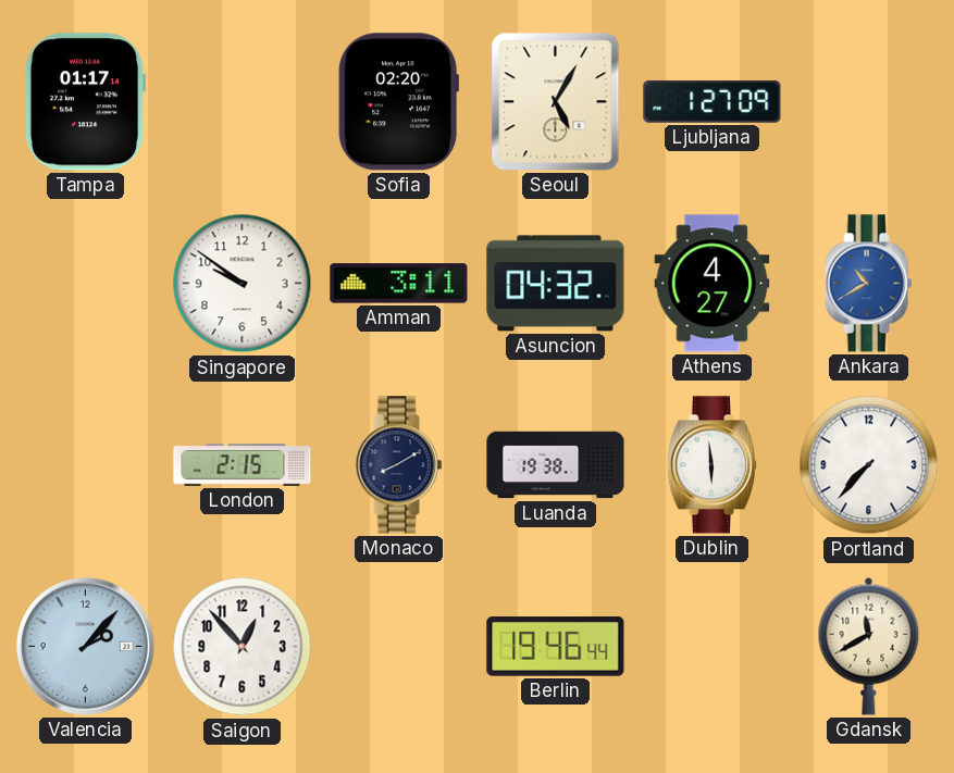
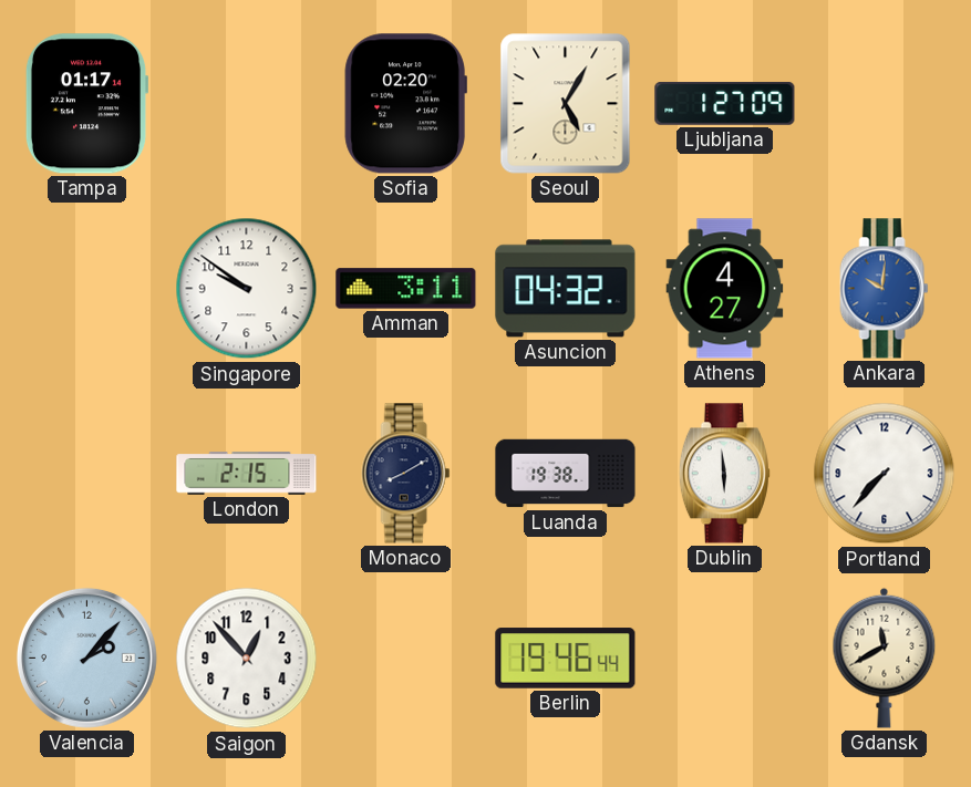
Ankara: 10:40 -> 10:01 (885, 289)
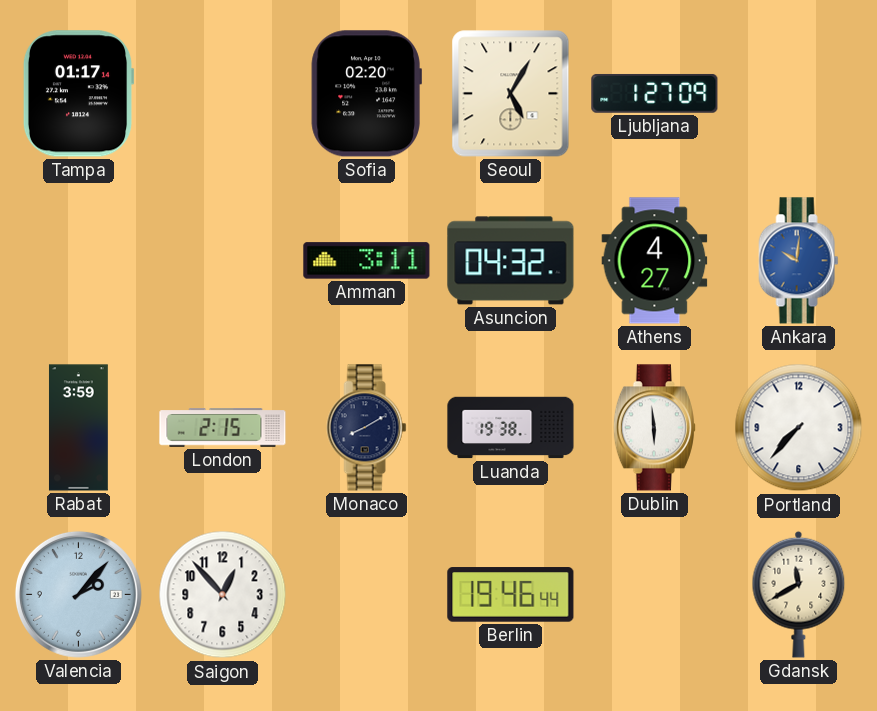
Singapore: 9:51 -> none (247, 289)
Rabat: none -> 3:59 (78, 428)
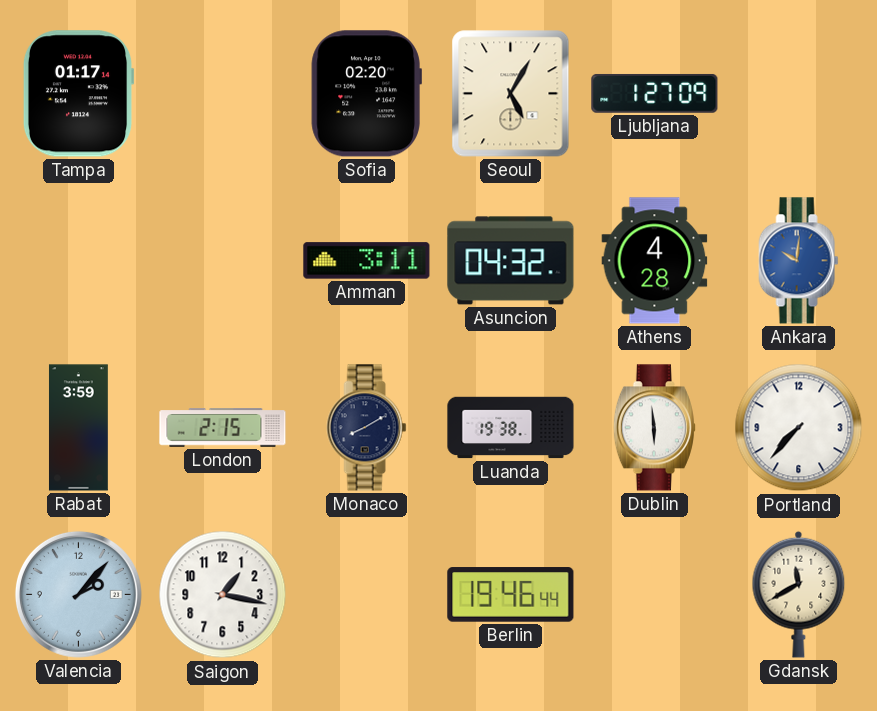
Athens: 4:27 -> 4:28 (655, 261)
Saigon: 12:53 -> 1:17 (223, 595)
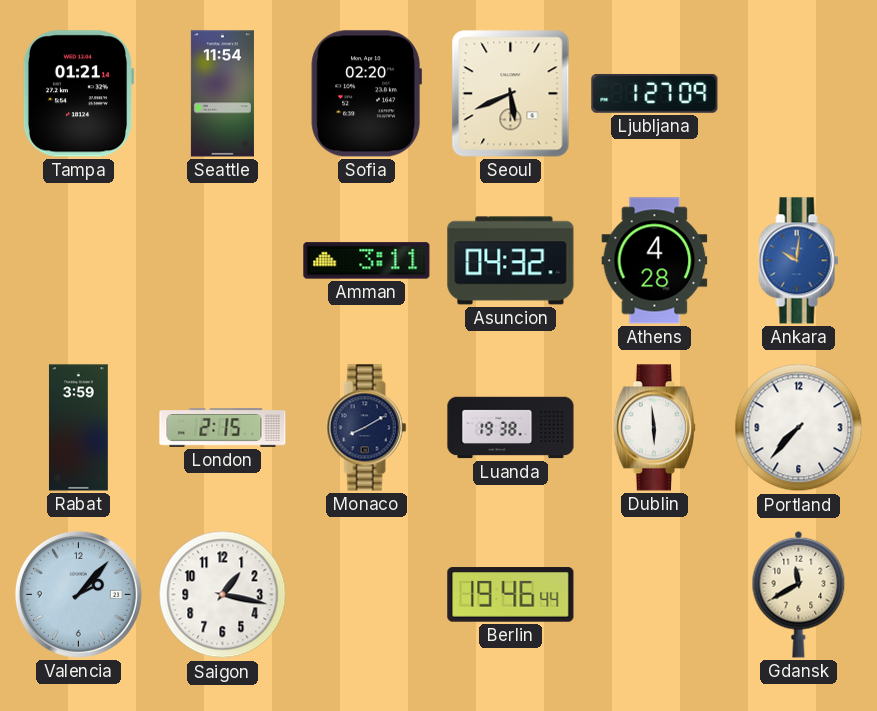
Tampa: 01:17 -> 01:21 (78, 94)
Seattle: none -> 11:54 (222, 94)
Seoul: 5:05 -> 5:41 (511, 94)
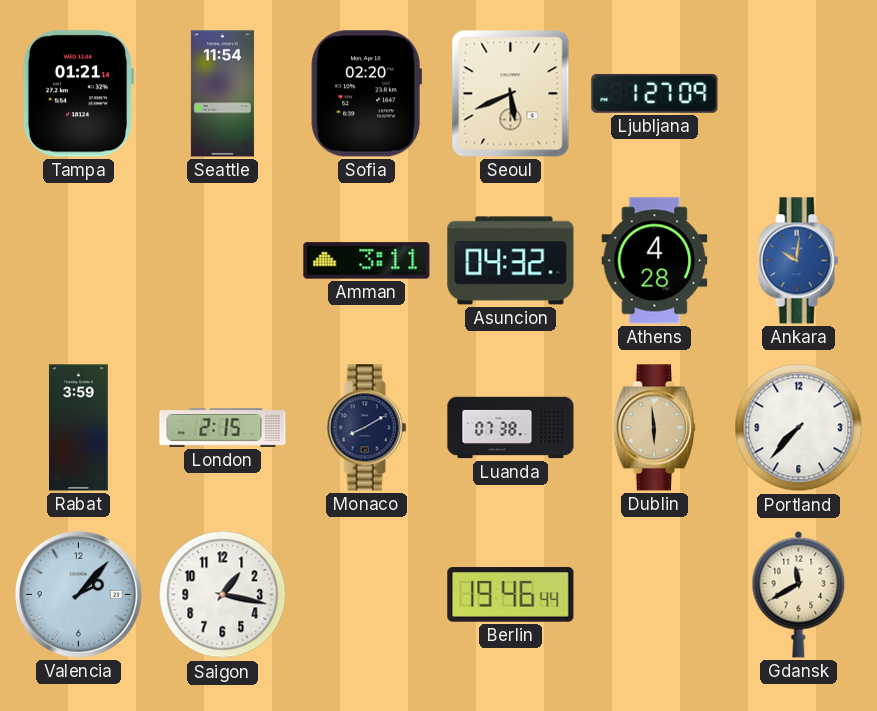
Luanda: 19:38 -> 07:38 (511, 428)
Dublin dial: white -> champagne (654, 428)
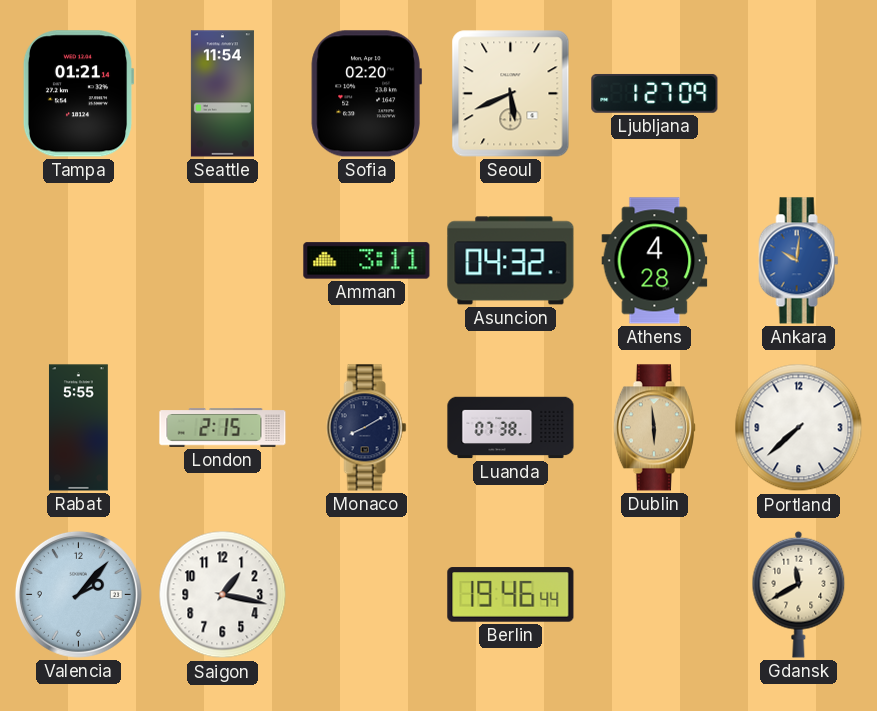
Rabat: 3:59 -> 5:55 (78, 428)
Portland: 7:37 -> 7:38 (799, 428)
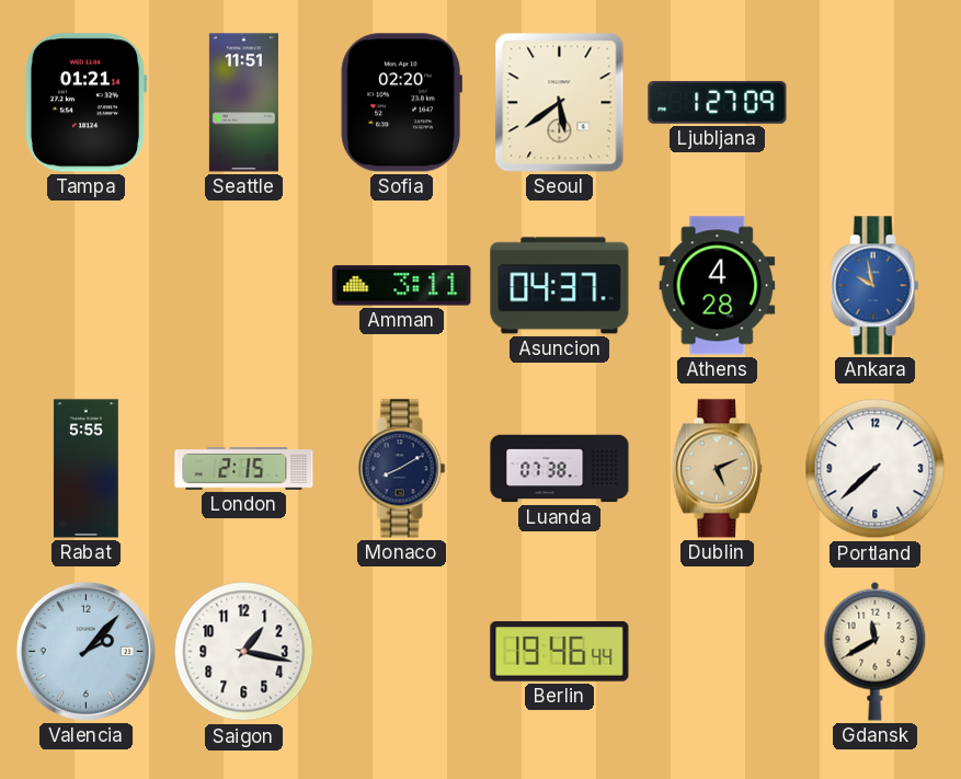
Seattle: 11:54 -> 11:51 (243, 103)
Seoul: 5:41 -> 5:39 (560, 103)
Asuncion: 04:32 -> 04:37 (560, 286)
Ankara: 10:01 -> 9:58 (876, 286)
Dublin: 5:59 -> 5:11 (717, 469)
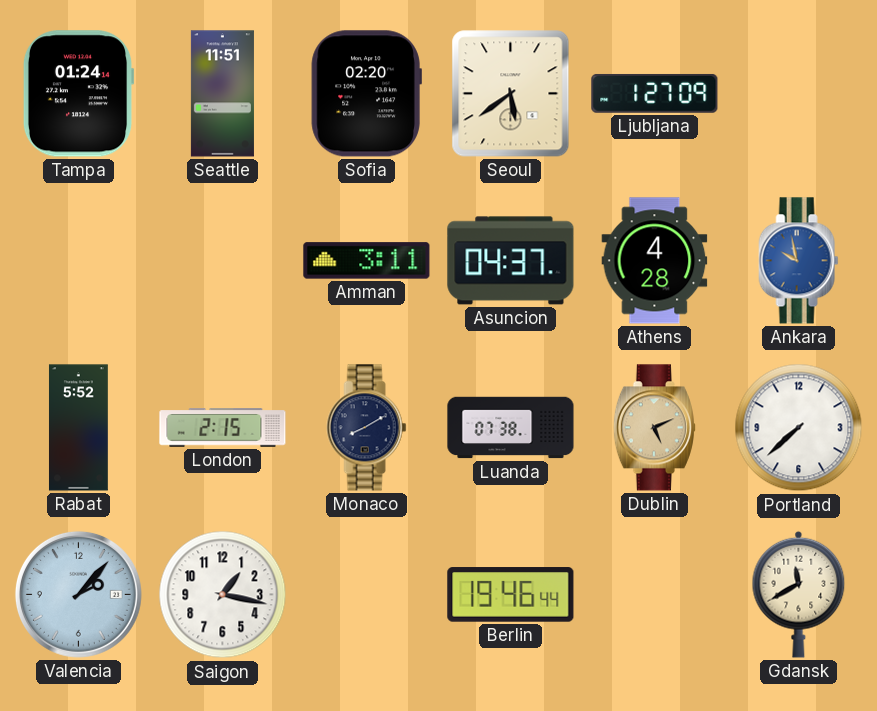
Tampa: 01:21 -> 01:24 (78, 94)
Rabat: 5:55 -> 5:52 (78, 428)
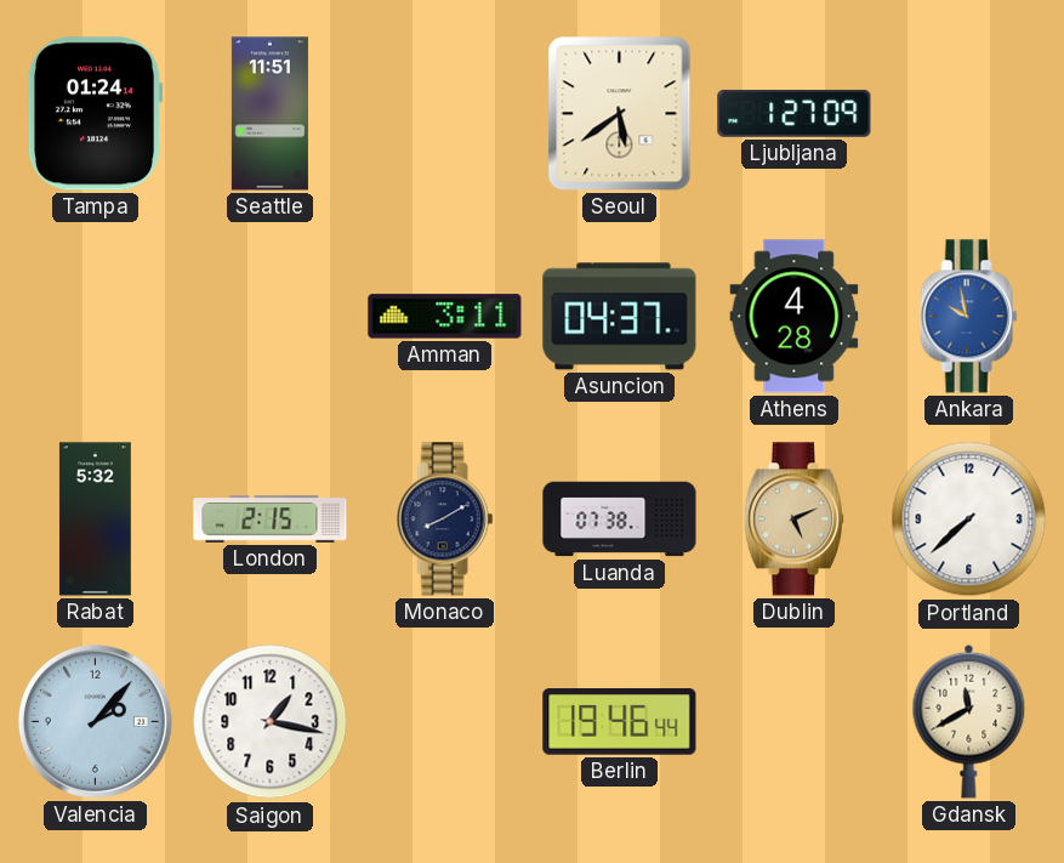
Sofia: 02:20 -> none (366, 94)
Rabat: 5:52 -> 5:32 (95, 519)
